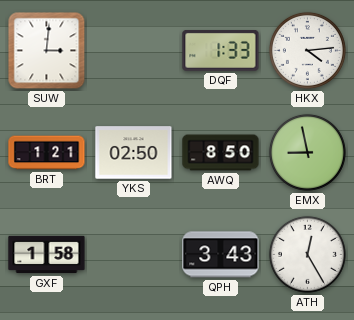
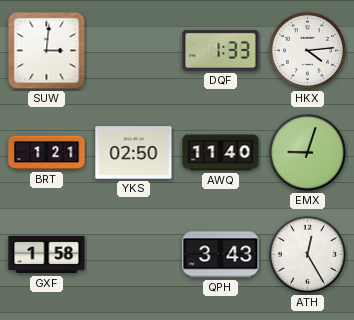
AWQ: 8:50 -> 11:40 (221, 153)
EMX: 8:58 -> 9:03 (307, 152)
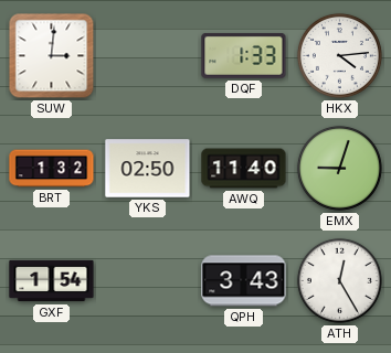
BRT: 1:21 -> 1:32 (52, 169)
GXF: 1:58 -> 1:54 (52, 281)
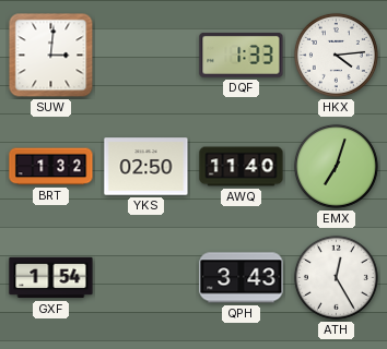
EMX: 9:03 -> 7:03 (336, 166)
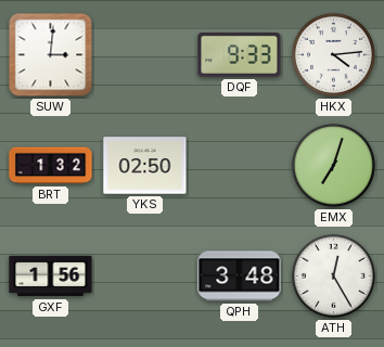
DQF: 1:33 -> 9:33 (240, 55)
AWQ: 11:40 -> none (242, 167)
GXF: 1:54 -> 1:56 (51, 277)
QPH: 3:43 -> 3:48 (240, 277)
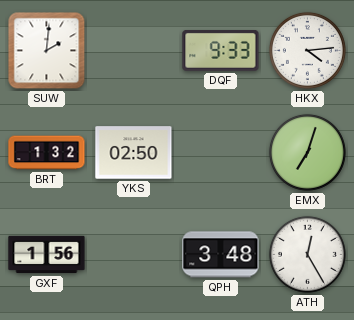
SUW: 3:01 -> 2:01 (47, 51)
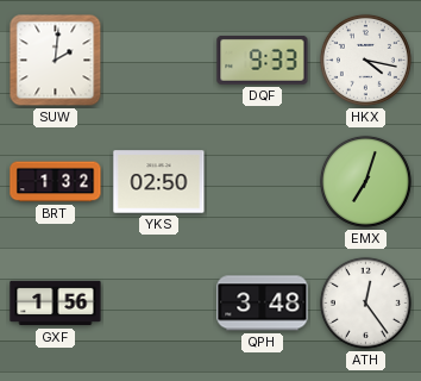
HKX: 4:14 -> 4:17 (365, 60)
ATH: 12:25 -> 12:24 (365, 302)
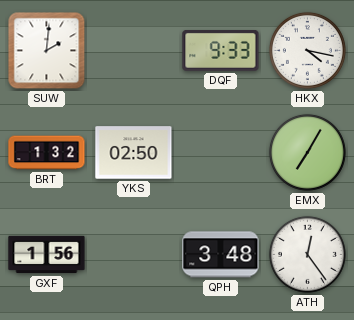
EMX: 7:03 -> 7:05 (307, 152)
